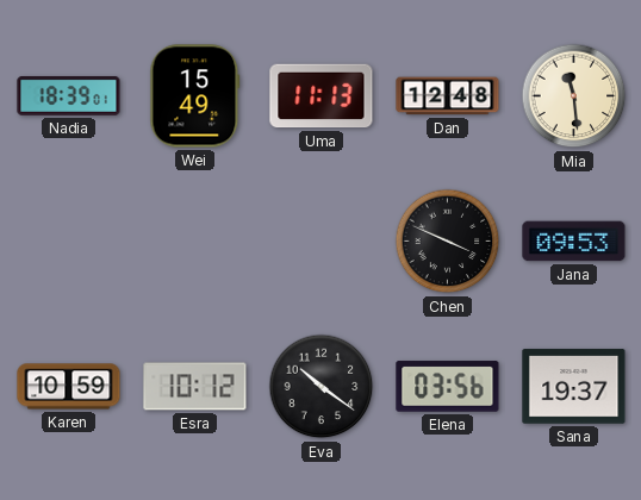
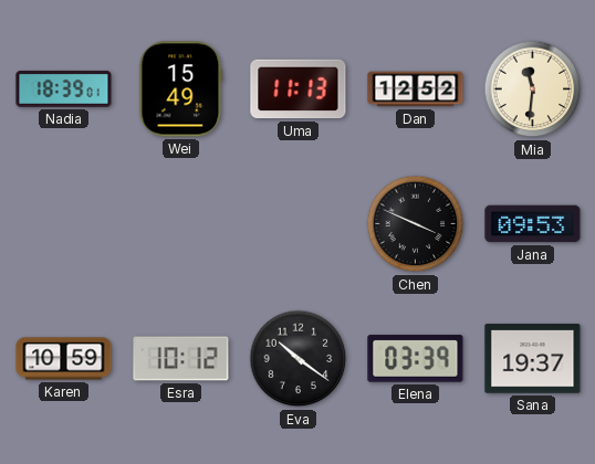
Dan: 12:48 -> 12:52 (416, 89)
Mia: 11:29 -> 11:31 (533, 89)
Elena: 03:56 -> 03:39 (416, 359)
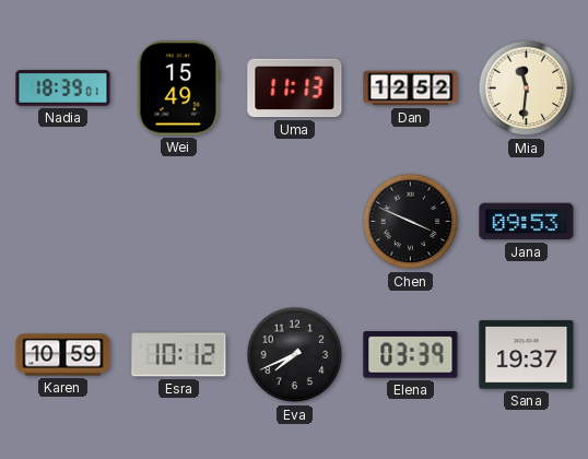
Eva: 10:21 -> 7:41 (295, 355)
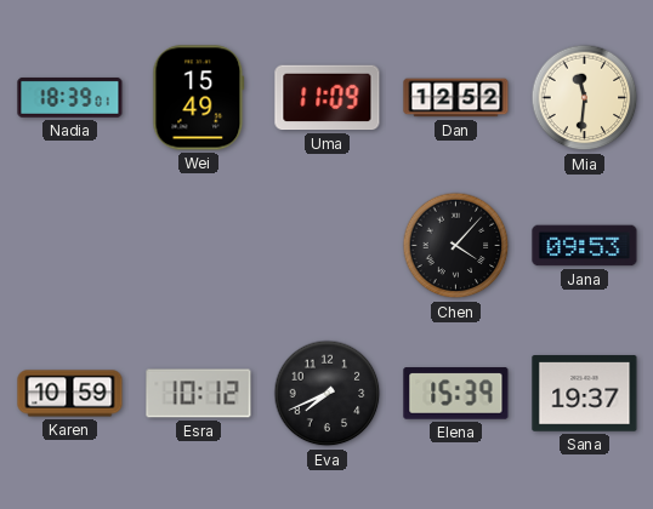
Uma: 11:13 -> 11:09 (328, 98)
Chen: 3:49 -> 4:07 (456, 246)
Elena: 03:39 -> 15:39 (456, 394)
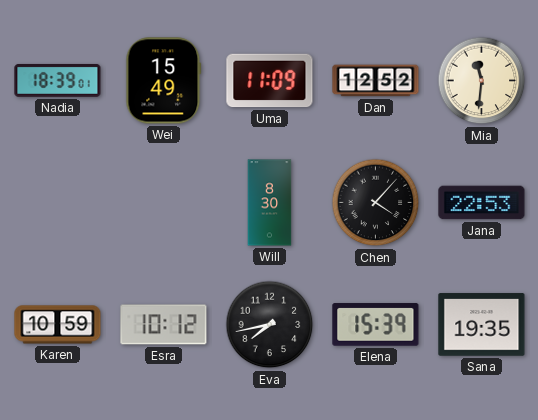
Will: none -> 8:30 (270, 203)
Jana: 09:53 -> 22:53 (482, 203)
Eva: 7:41 -> 7:43 (270, 325)
Sana: 19:37 -> 19:35 (482, 325)
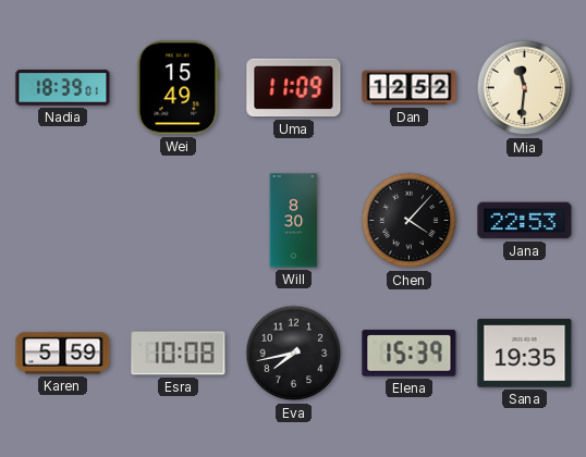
Karen: 10:59 -> 5:59 (63, 354)
Esra: 10:12 -> 10:08 (179, 354)
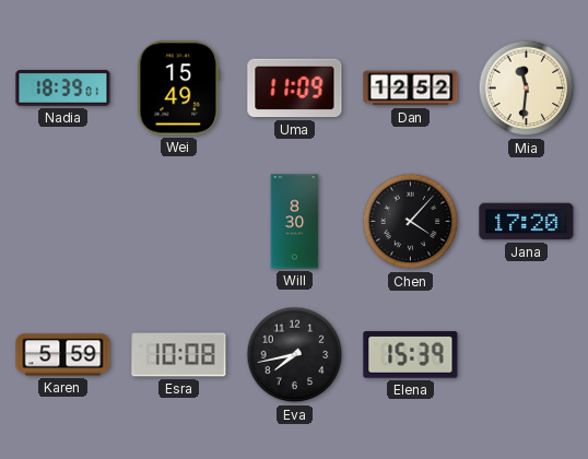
Jana: 22:53 -> 17:20 (527, 222)
Sana: 19:35 -> none (525, 354)
